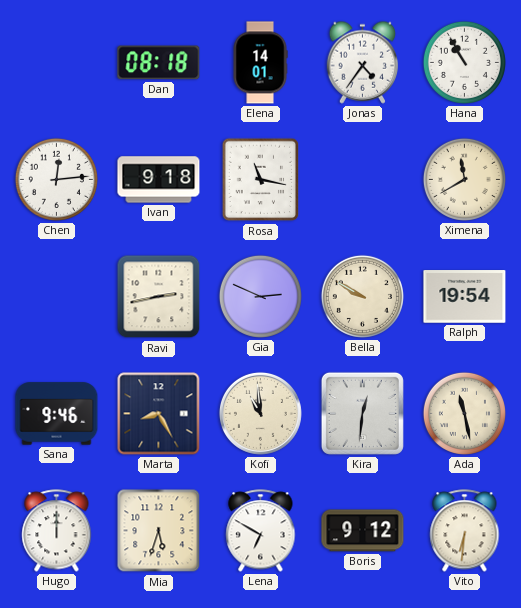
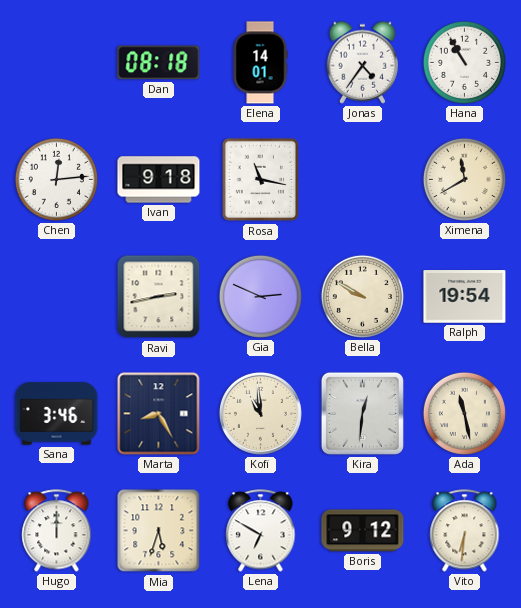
Sana: 9:46 -> 3:46 (57, 414)
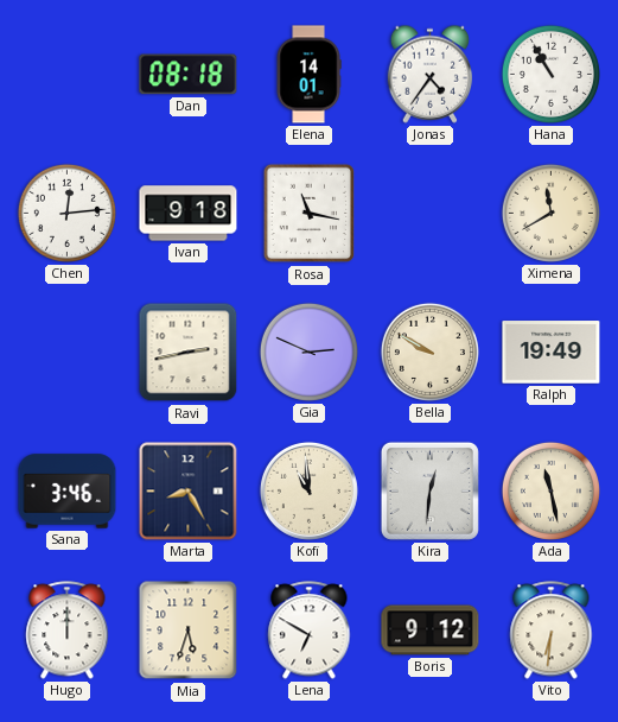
Ralph: 19:54 -> 19:49 (552, 353)
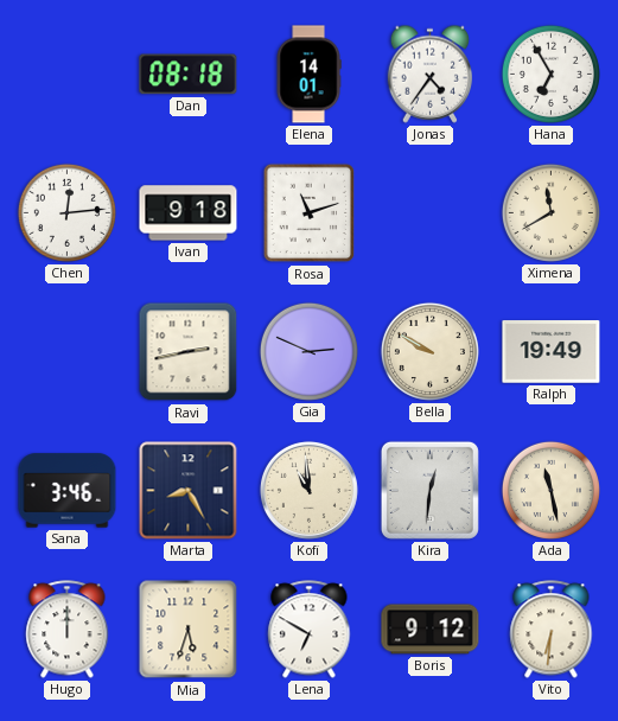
Hana: 10:55 -> 6:55 (550, 74)
Rosa: 11:17 -> 11:12 (310, 213)
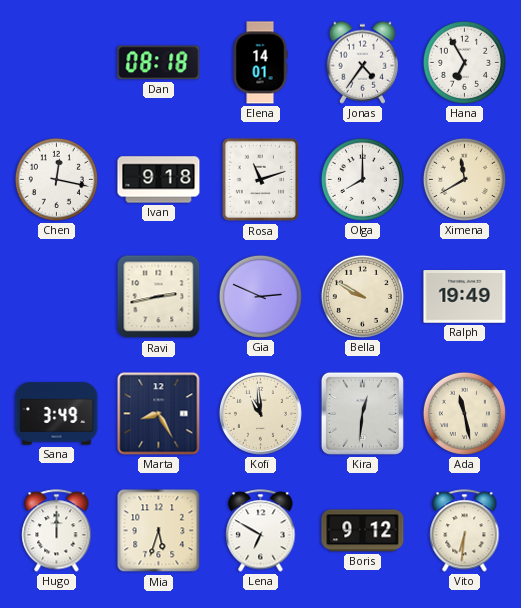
Chen: 12:14 -> 12:17 (56, 179)
Olga: none -> 8:00 (362, 179)
Sana: 3:46 -> 3:49 (57, 414)
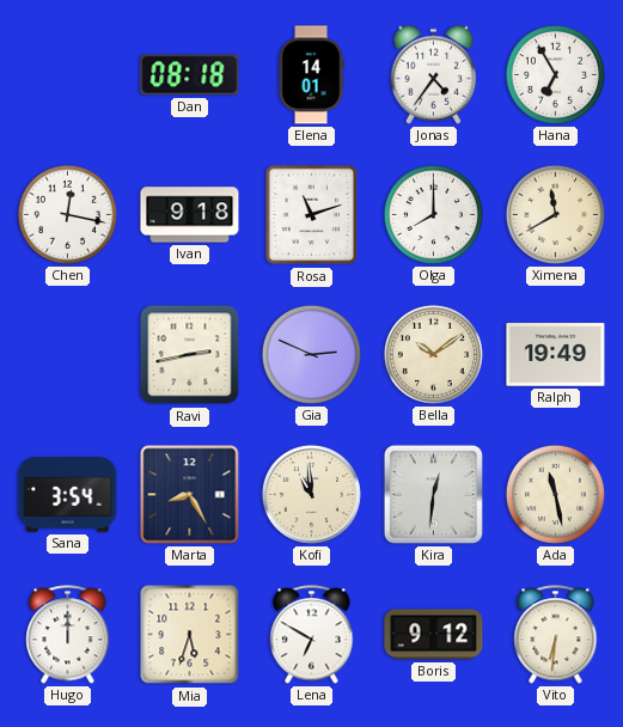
Bella: 9:50 -> 10:09 (433, 354)
Sana: 3:49 -> 3:54 (68, 495)
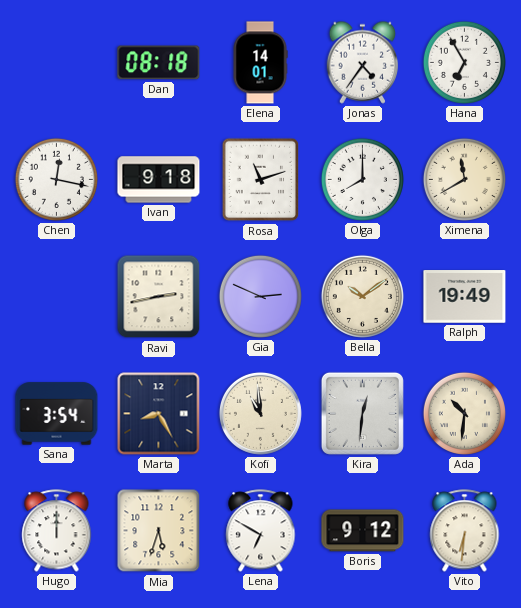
Ada: 11:28 -> 10:31 (464, 413)
